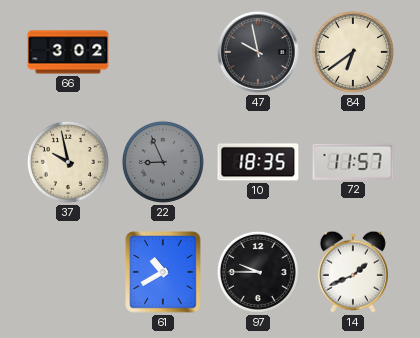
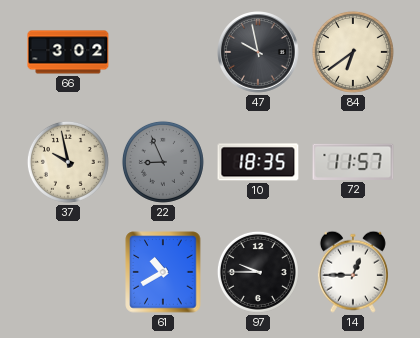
14: 1:41 -> 12:45 (353, 272)
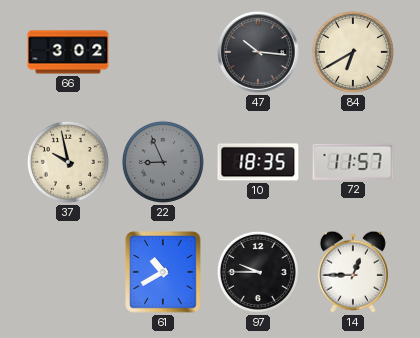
47: 9:58 -> 10:16 (258, 52)
84: 6:39 -> 6:40 (353, 52)
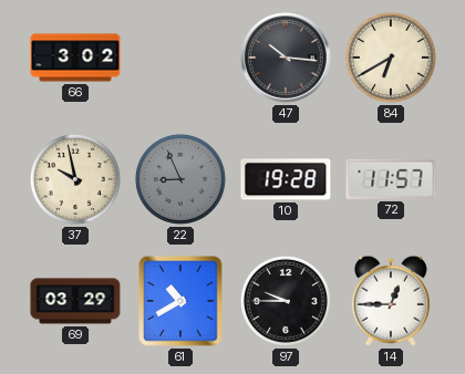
10: 18:35 -> 19:28 (286, 179)
69: none -> 03:29 (75, 301)
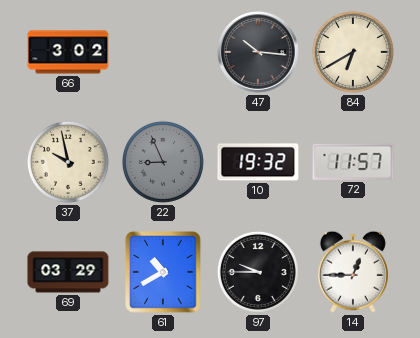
10: 19:28 -> 19:32 (258, 162)
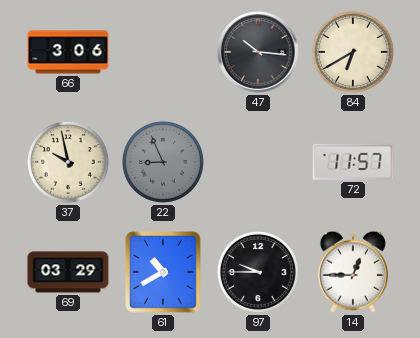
66: 3:02 -> 3:06 (68, 52)
10: 19:32 -> none (258, 162)
